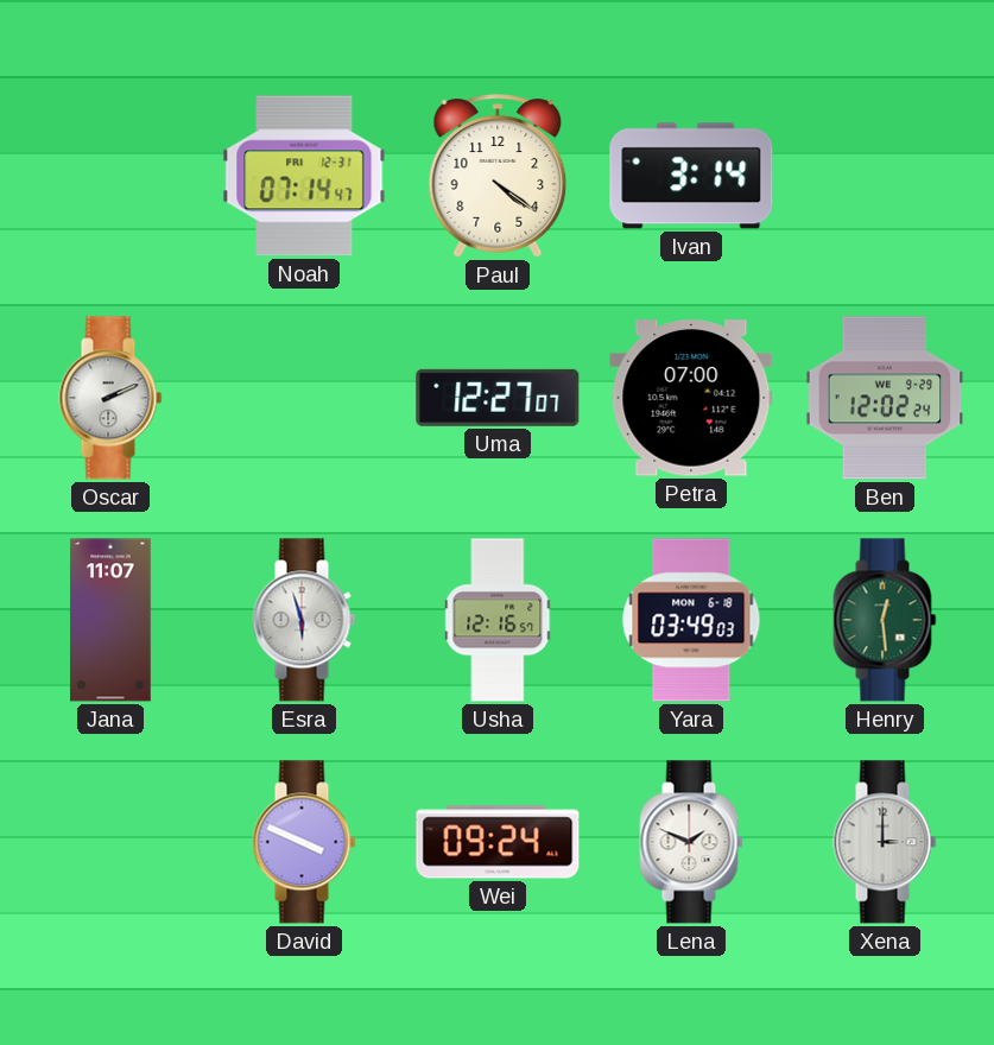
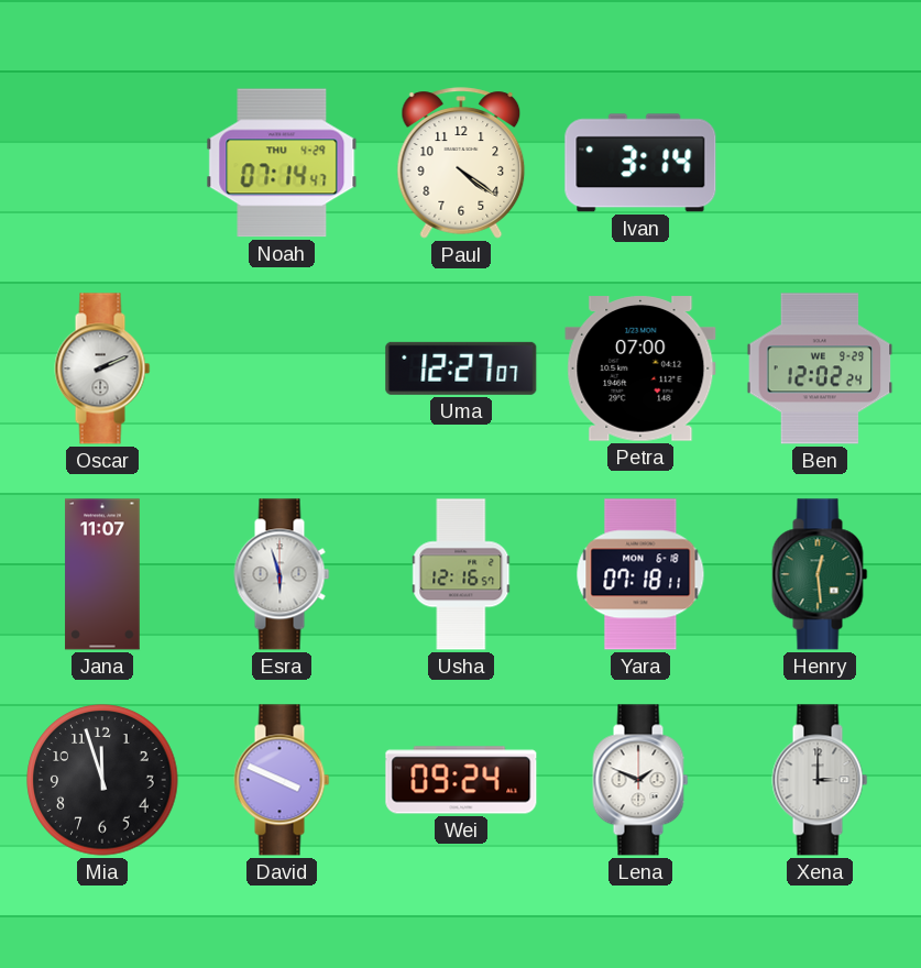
Noah date: FRI 12-31 -> THU 4-29 (282, 163)
Yara: 03:49 -> 07:18 (640, 574)
Mia: none -> 11:57 (102, 780)
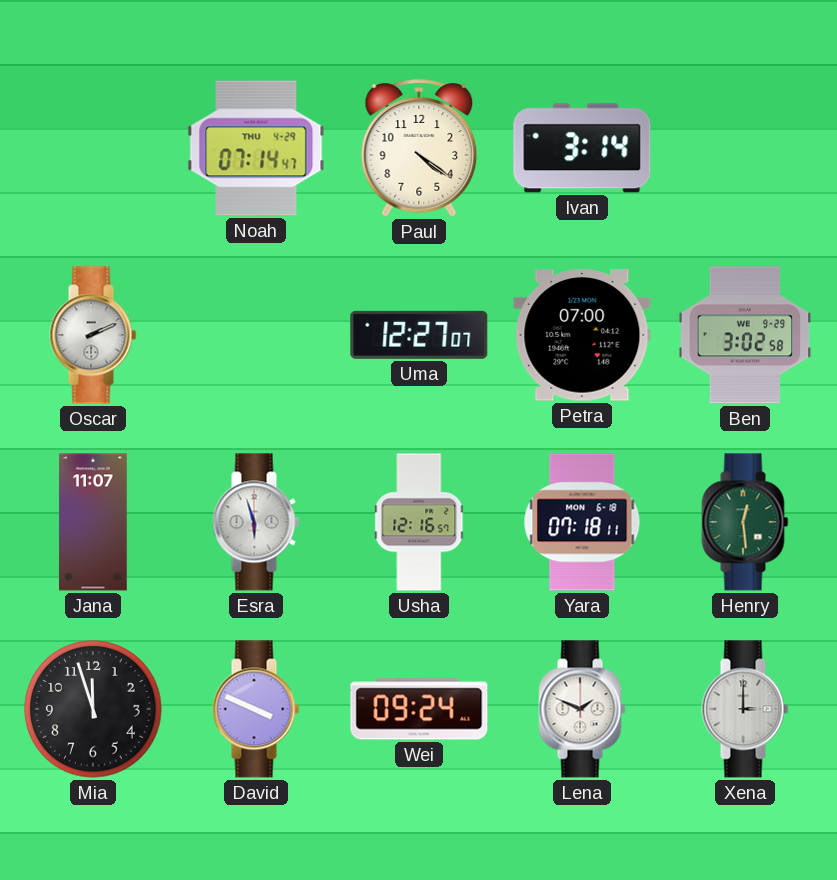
Ben: 12:02 -> 3:02 (745, 335)
